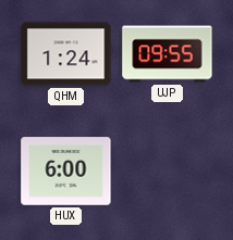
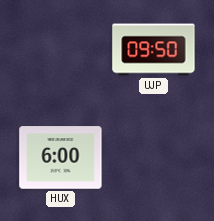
QHM: 1:24 -> none (66, 54)
UJP: 09:55 -> 09:50 (154, 50)
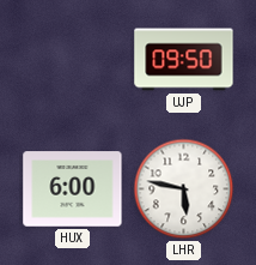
LHR: none -> 5:47 (184, 189)
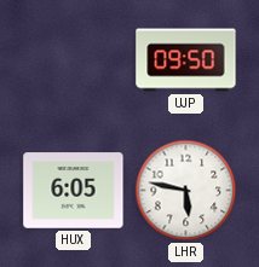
HUX: 6:00 -> 6:05 (74, 191)
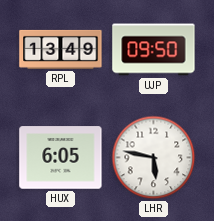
RPL: none -> 13:49 (61, 49)
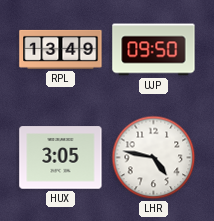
HUX: 6:05 -> 3:05 (61, 158)
LHR: 5:47 -> 4:47 (154, 158)
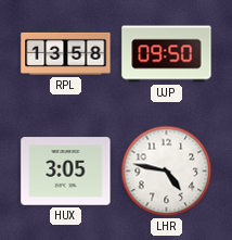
RPL: 13:49 -> 13:58 (66, 53)
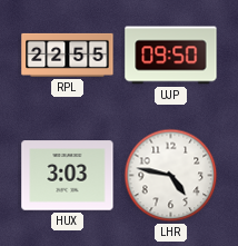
RPL: 13:58 -> 22:55 (68, 55)
HUX: 3:05 -> 3:03 (68, 176)
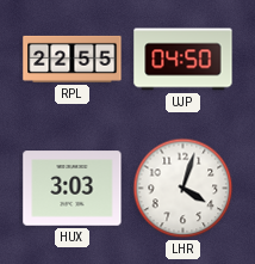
UJP: 09:50 -> 04:50 (184, 60)
LHR: 4:47 -> 4:03 (184, 189)
